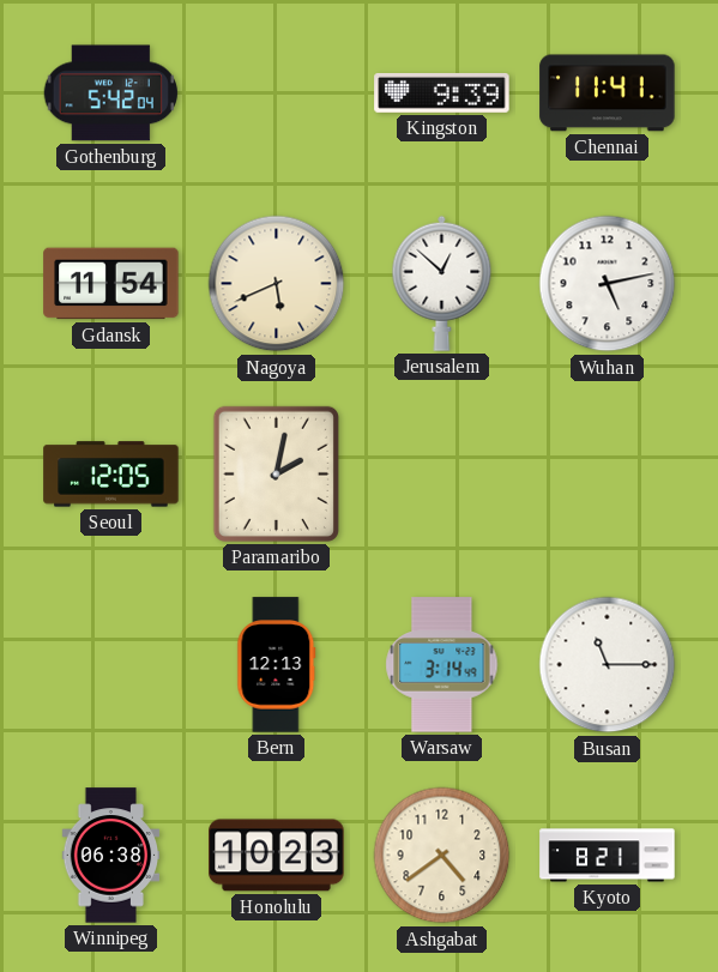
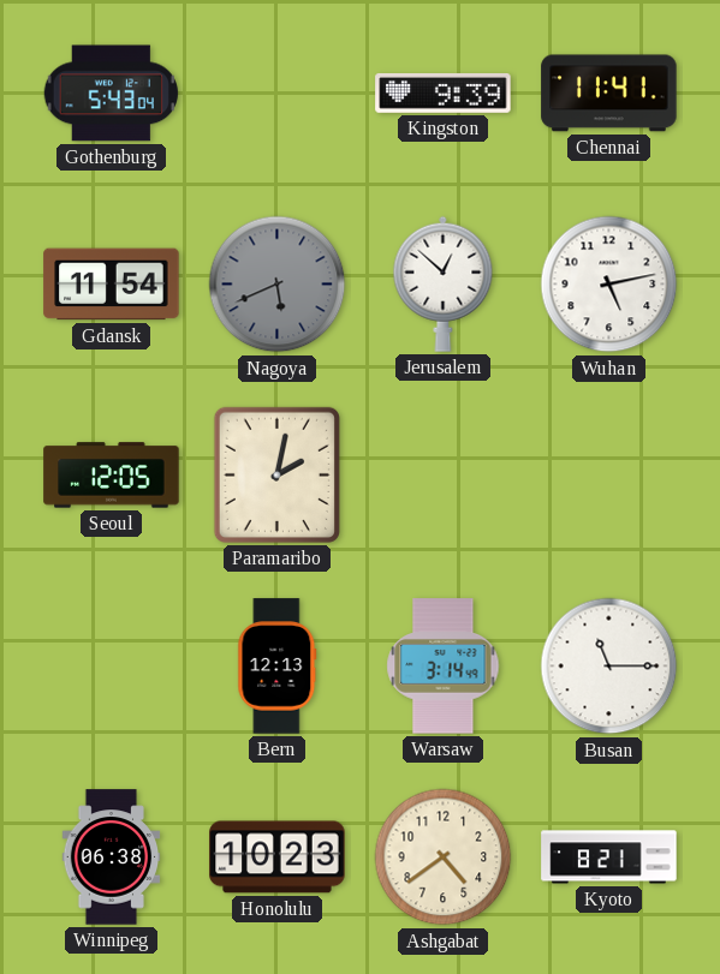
Gothenburg: 5:42 -> 5:43 (111, 94)
Nagoya dial: cream -> grey (278, 285)
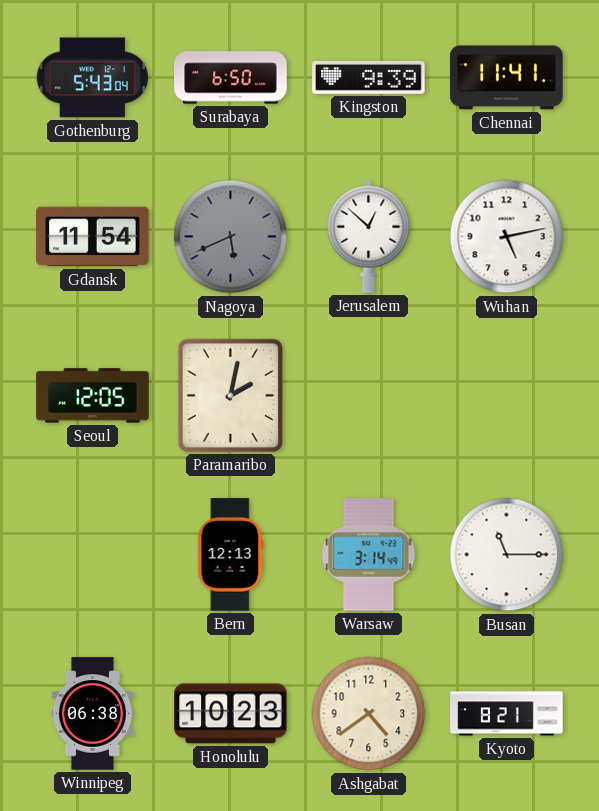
Surabaya: none -> 6:50 (231, 78)
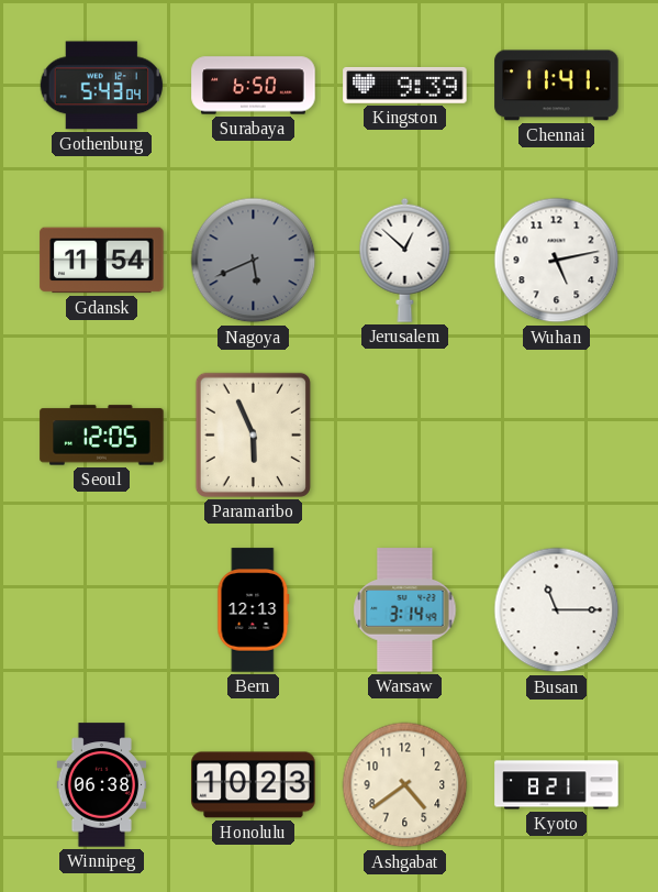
Paramaribo: 2:02 -> 5:56 (253, 434)
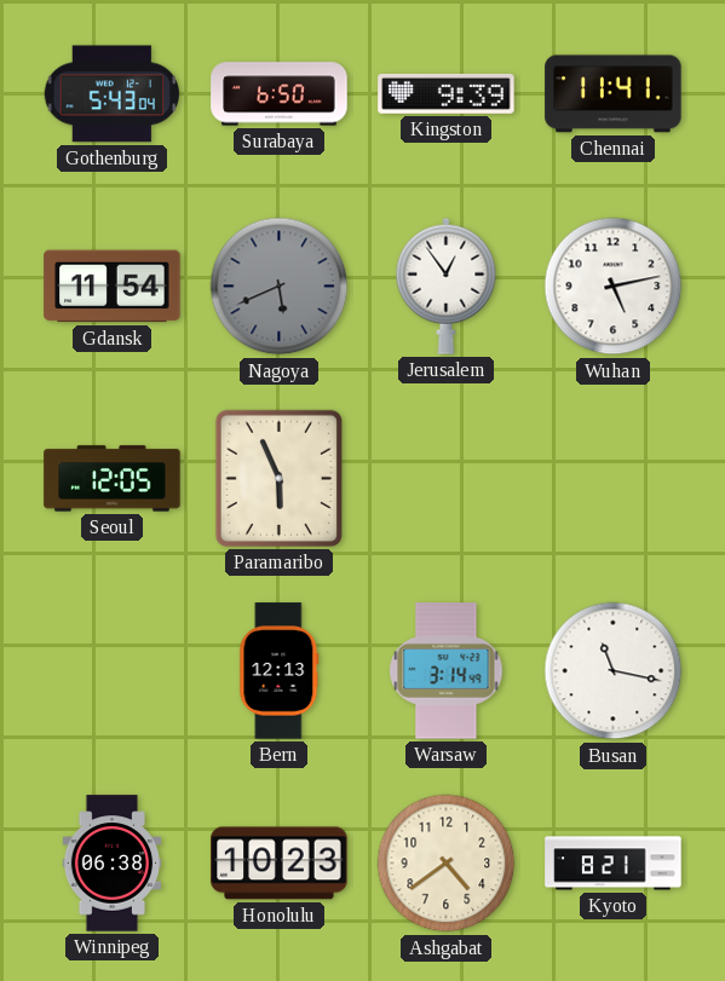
Jerusalem: 12:52 -> 12:54 (447, 285)
Busan: 11:15 -> 11:17 (614, 671)
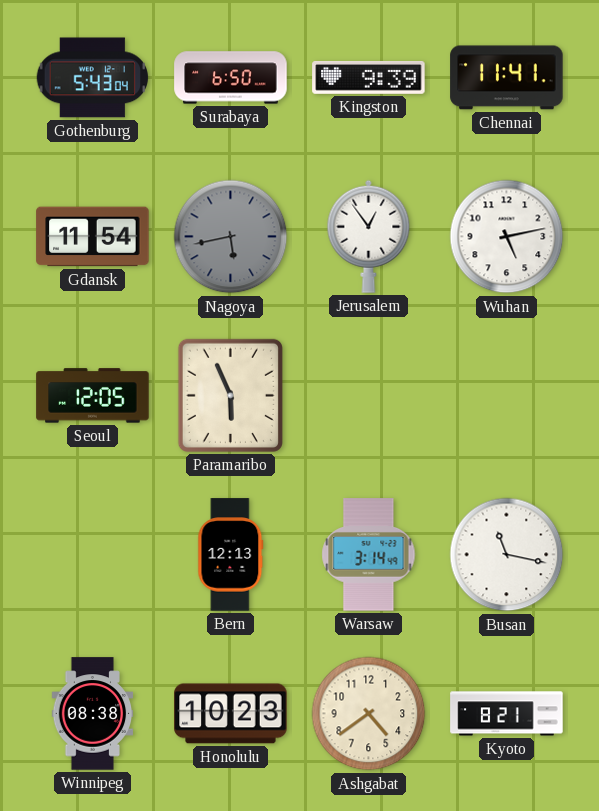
Nagoya: 5:41 -> 5:43 (231, 237)
Winnipeg: 06:38 -> 08:38 (93, 714)
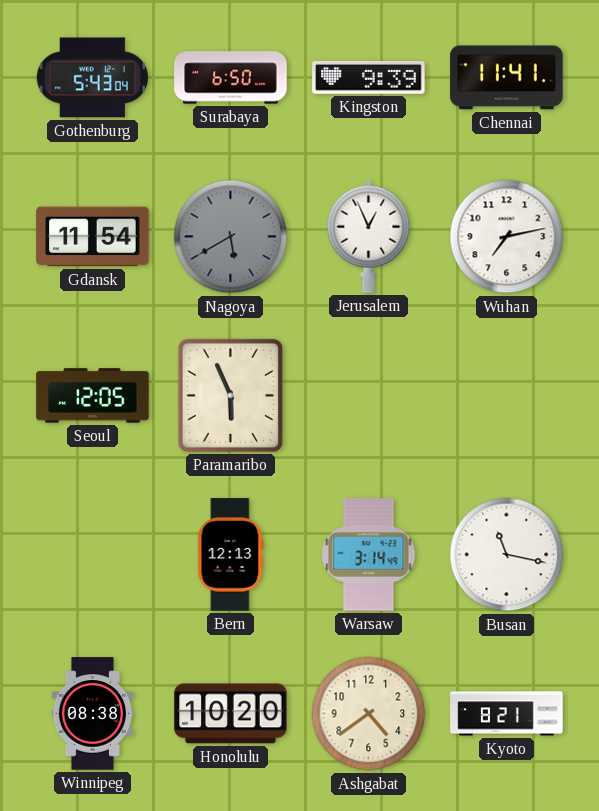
Nagoya: 5:43 -> 5:40 (231, 237)
Jerusalem: 12:54 -> 12:56 (369, 236)
Wuhan: 5:13 -> 7:13 (507, 237)
Honolulu: 10:23 -> 10:20 (231, 714)
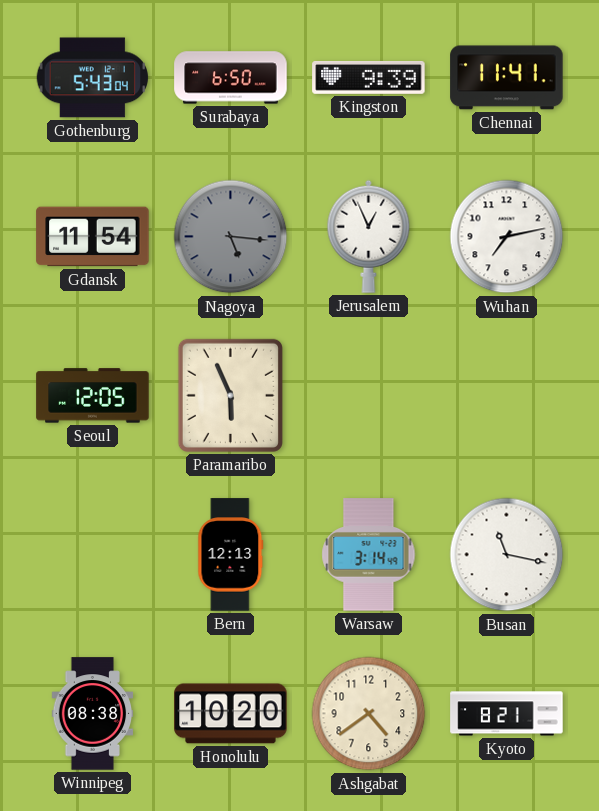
Nagoya: 5:40 -> 5:16 (231, 237)
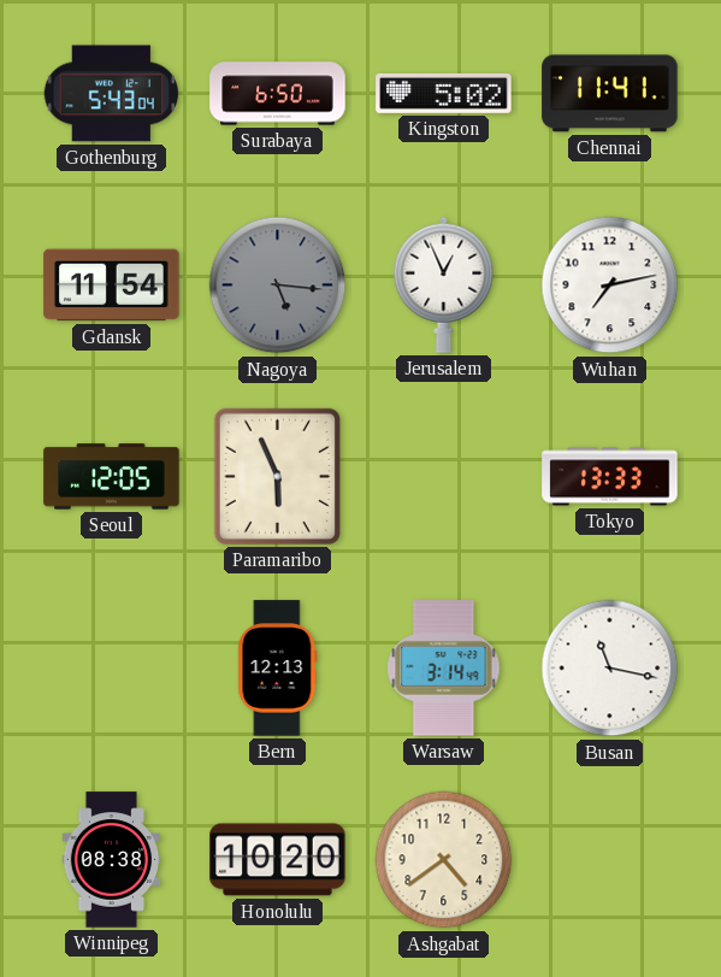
Kingston: 9:39 -> 5:02 (444, 93)
Tokyo: none -> 13:33 (610, 477)
Kyoto: 8:21 -> none (507, 714)
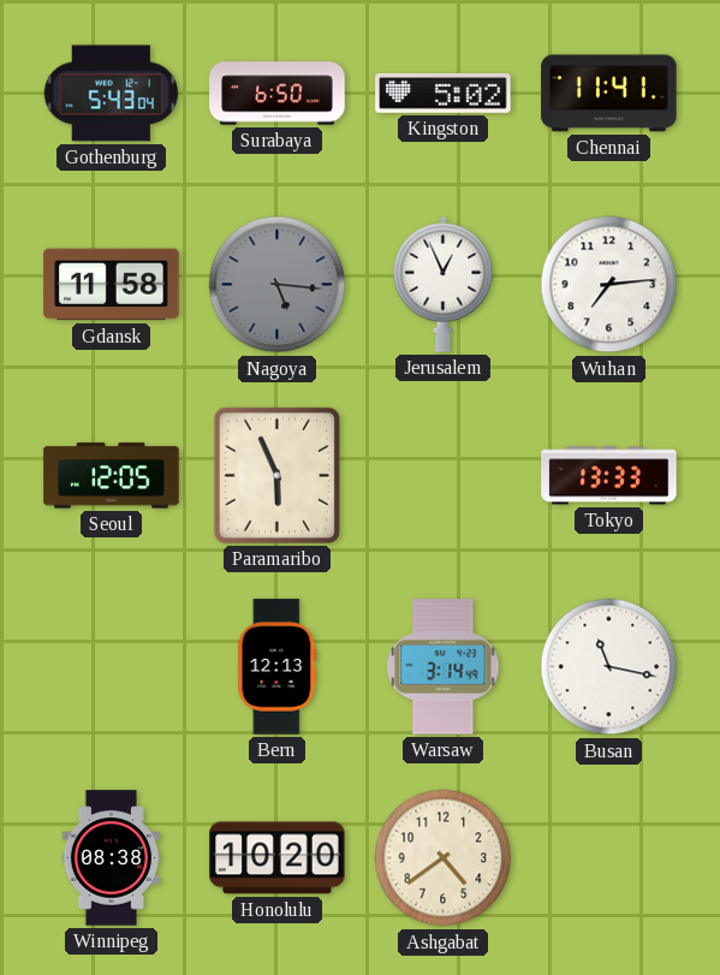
Gdansk: 11:54 -> 11:58 (112, 285)
Wuhan: 7:13 -> 7:14 (609, 285)
